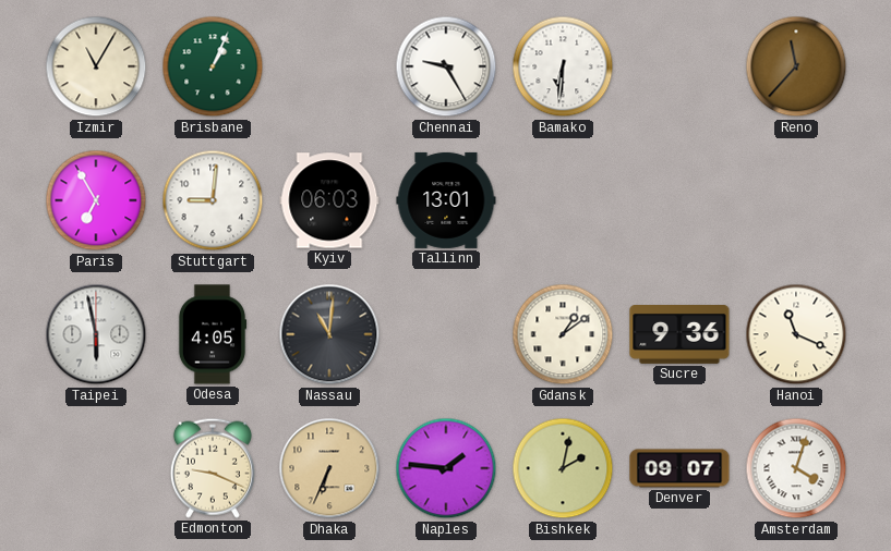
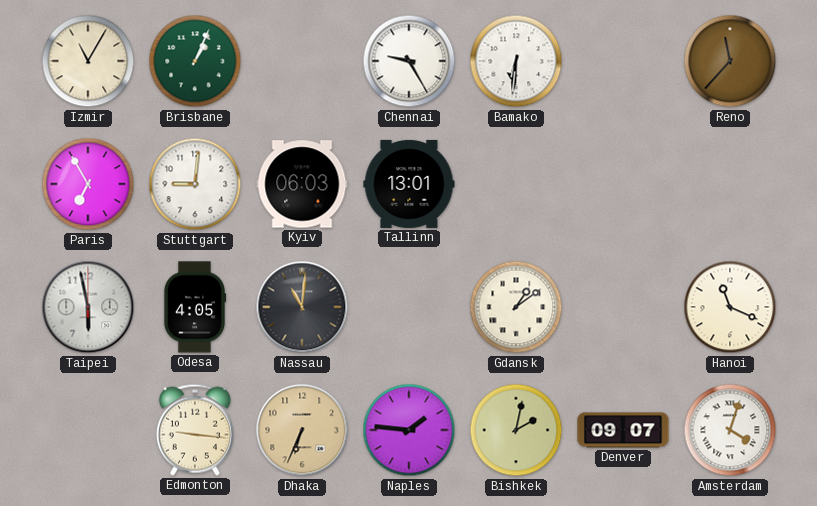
Sucre: 9:36 -> none (679, 335)
Edmonton: 9:19 -> 9:16 (195, 430)
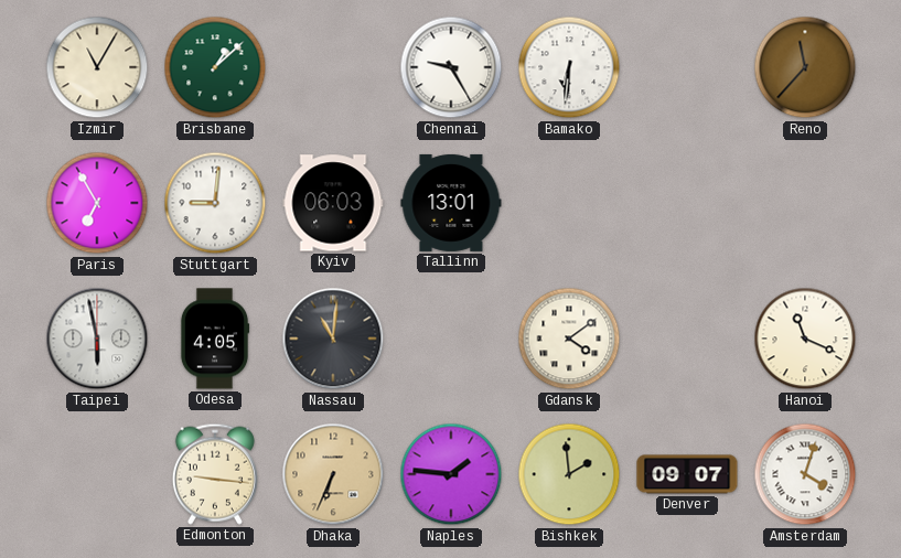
Brisbane: 1:04 -> 1:08 (215, 67)
Gdansk: 1:09 -> 4:09 (569, 339)
Bishkek: 2:02 -> 1:59 (569, 474)
